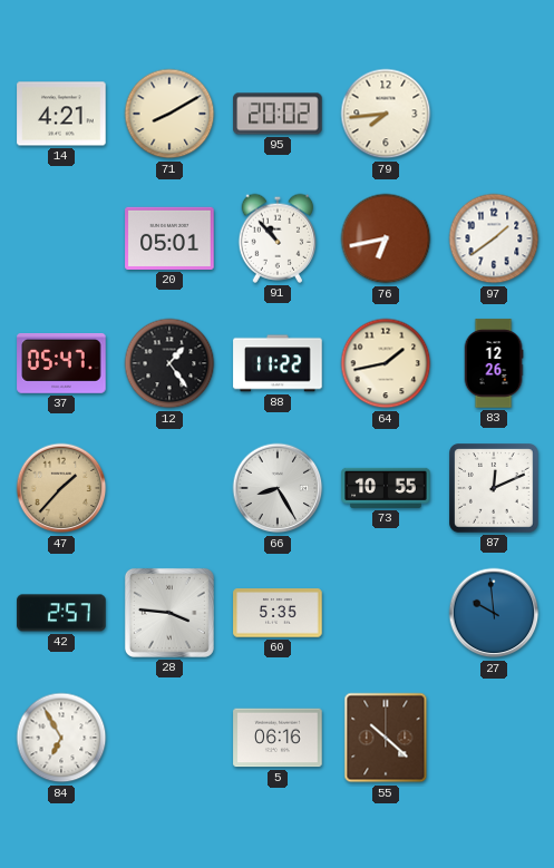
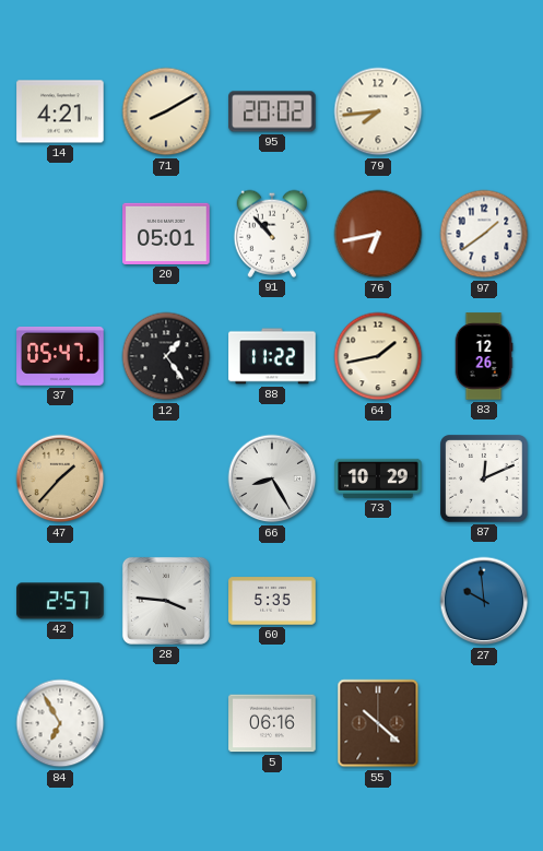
73: 10:55 -> 10:29 (378, 478)
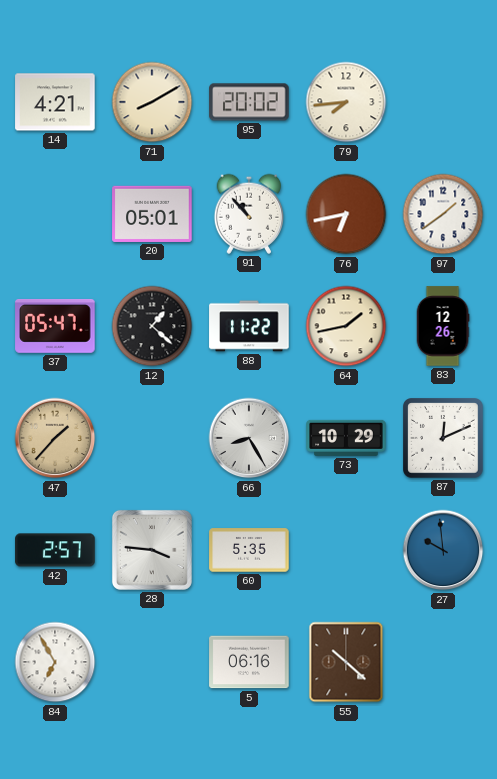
12: 1:24 -> 1:22 (152, 326)
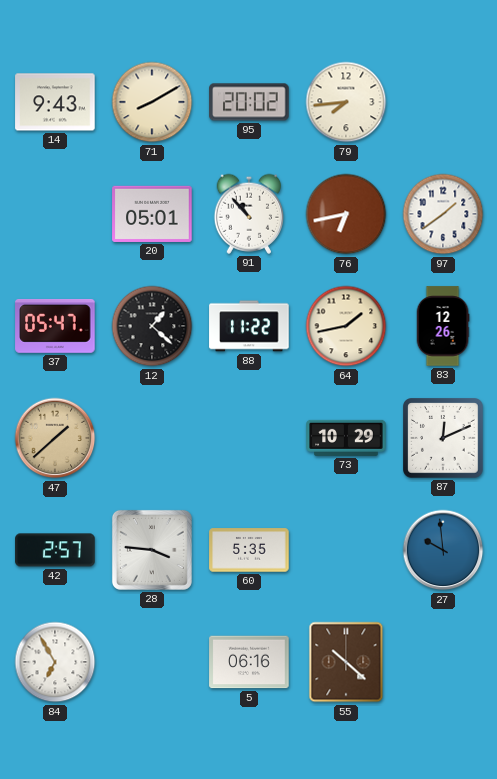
14: 4:21 -> 9:43 (55, 102)
47: 1:37 -> 1:38 (55, 438)
66: 8:25 -> none (249, 438)
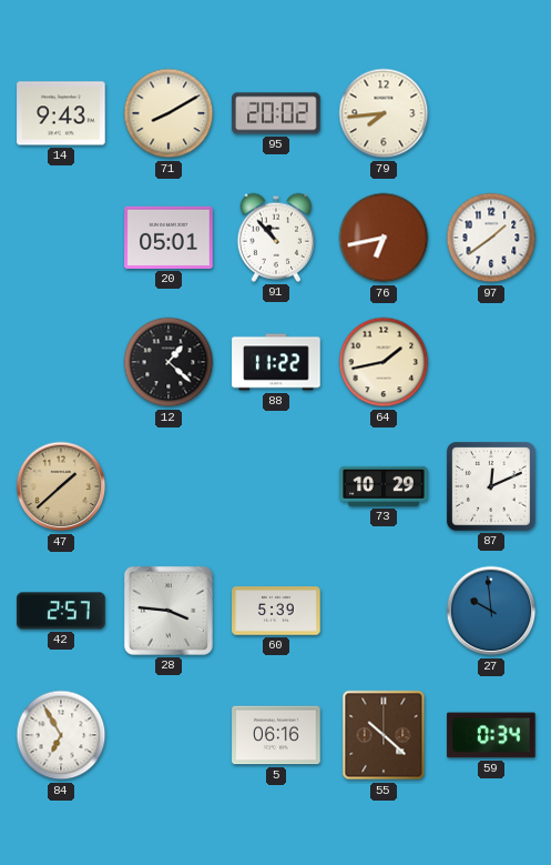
37: 05:47 -> none (55, 327)
83: 12:26 -> none (443, 326)
60: 5:35 -> 5:39 (276, 611)
59: none -> 0:34 (491, 735)
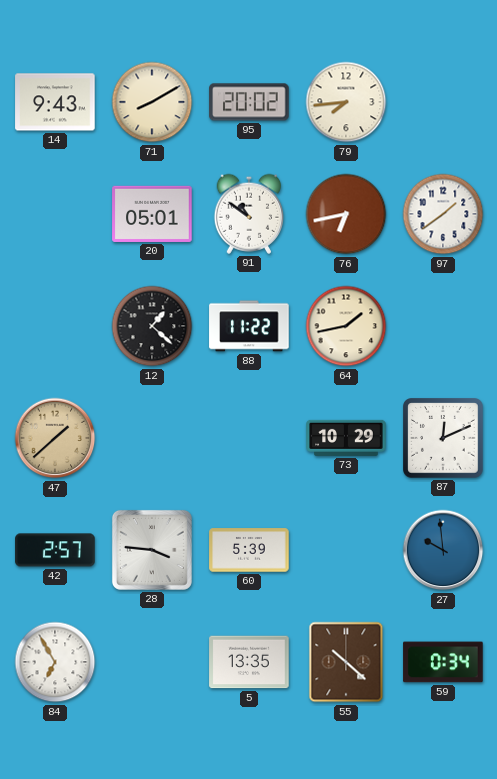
91: 10:53 -> 10:51 (248, 214)
5: 06:16 -> 13:35 (249, 662)
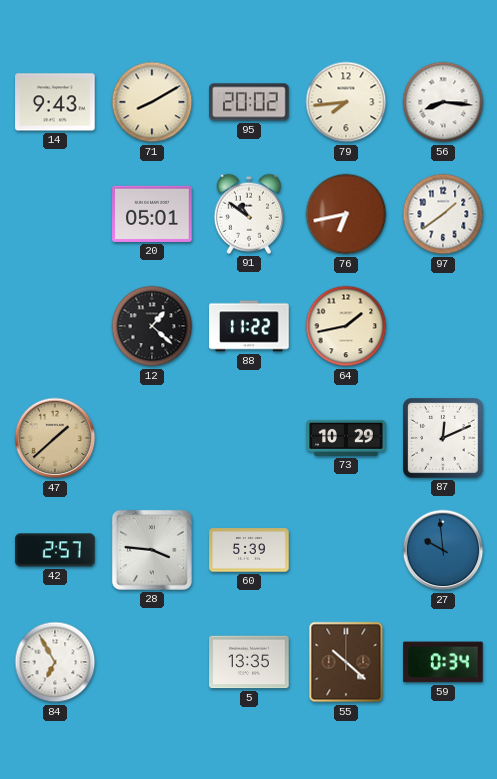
56: none -> 8:16 (443, 102)
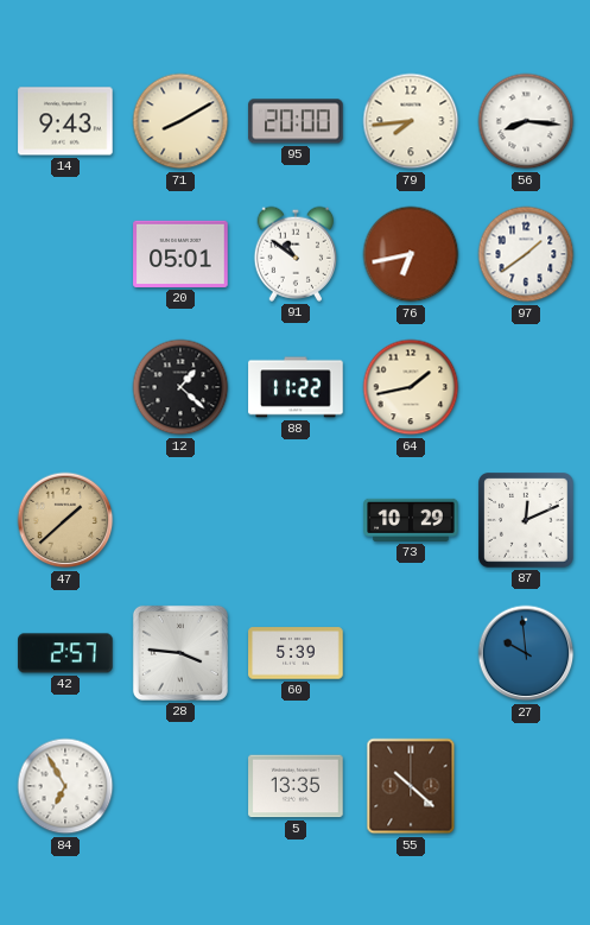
95: 20:02 -> 20:00 (296, 121)
59: 0:34 -> none (443, 662)
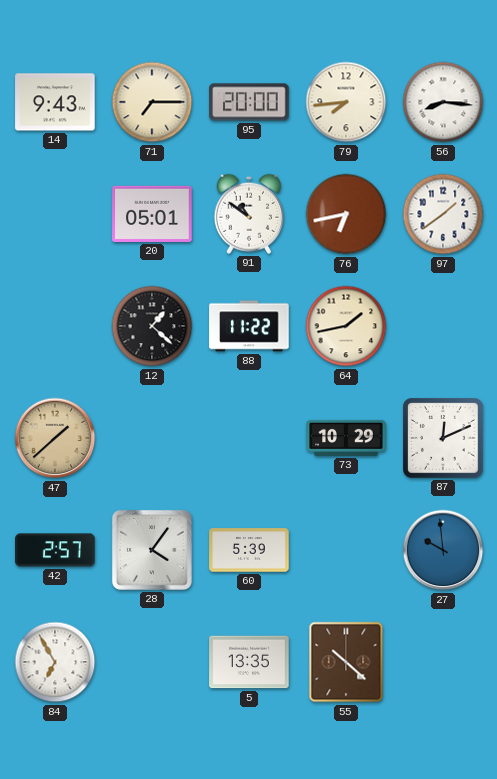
71: 8:10 -> 7:15 (152, 102)
28: 3:46 -> 4:06 (152, 550)
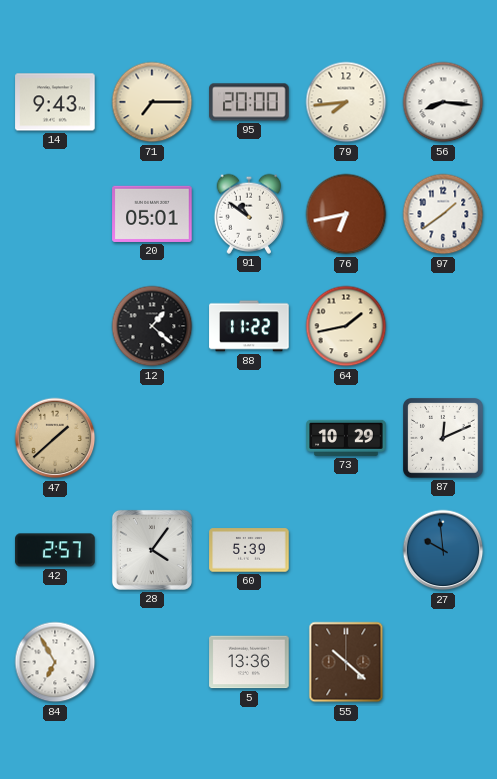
5: 13:35 -> 13:36 (249, 662)
